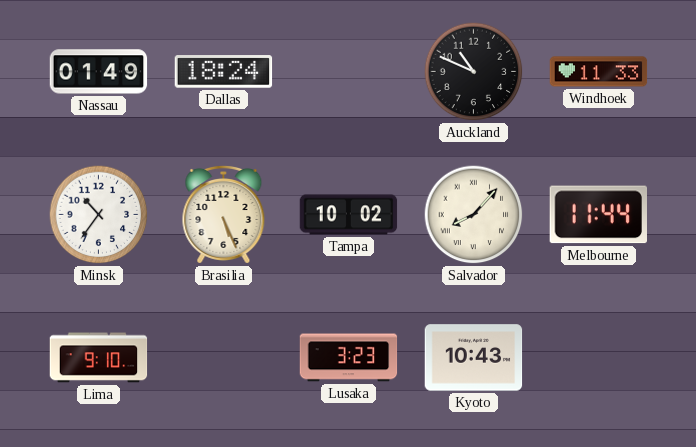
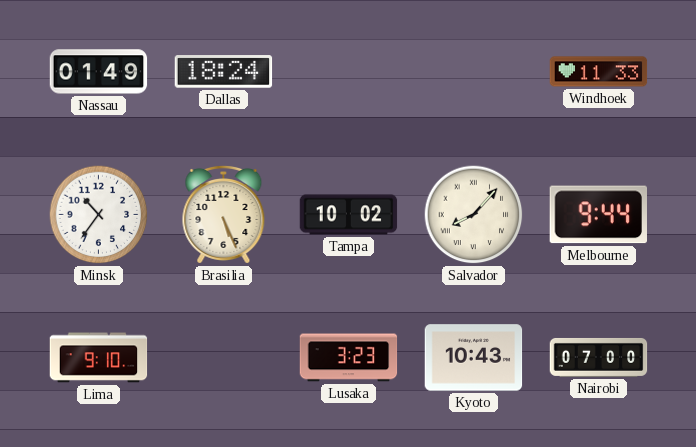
Auckland: 10:49 -> none (474, 72)
Melbourne: 11:44 -> 9:44 (598, 215)
Nairobi: none -> 07:00 (599, 357)
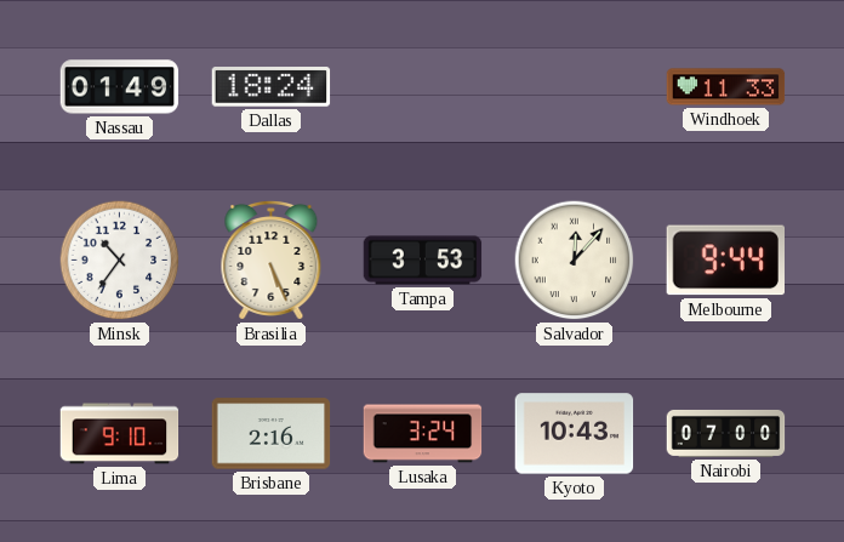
Tampa: 10:02 -> 3:53 (423, 261)
Salvador: 8:07 -> 12:07 (575, 261)
Brisbane: none -> 2:16 (272, 434)
Lusaka: 3:23 -> 3:24 (423, 434)
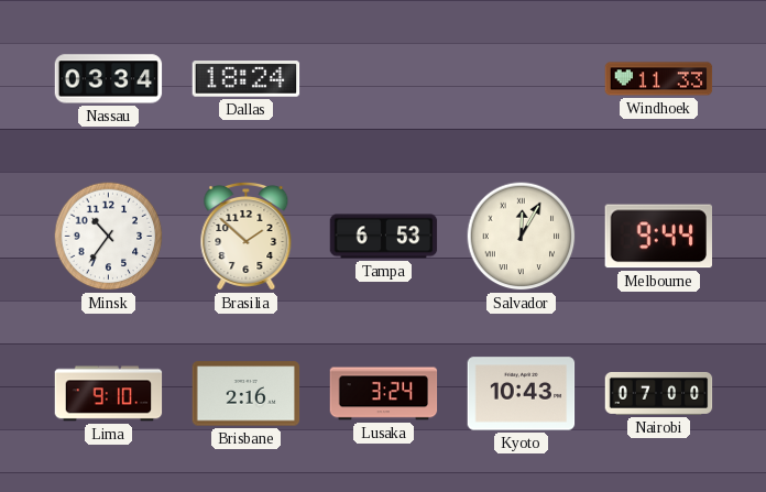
Nassau: 01:49 -> 03:34 (109, 79)
Brasilia: 5:26 -> 1:52 (247, 236)
Tampa: 3:53 -> 6:53 (384, 237)
Salvador: 12:07 -> 12:05 (522, 237)
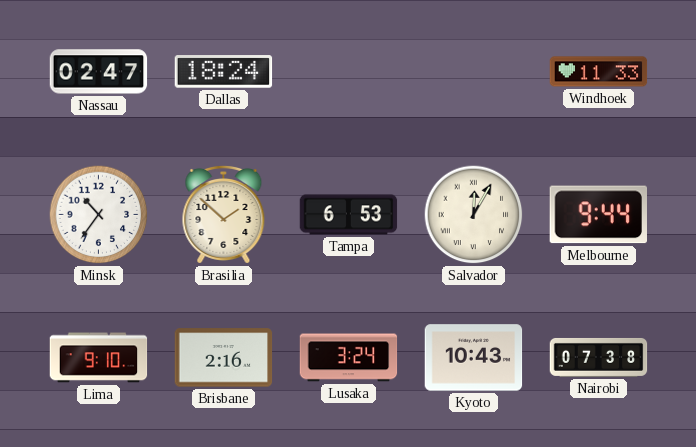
Nassau: 03:34 -> 02:47 (99, 72)
Nairobi: 07:00 -> 07:38 (599, 357)
